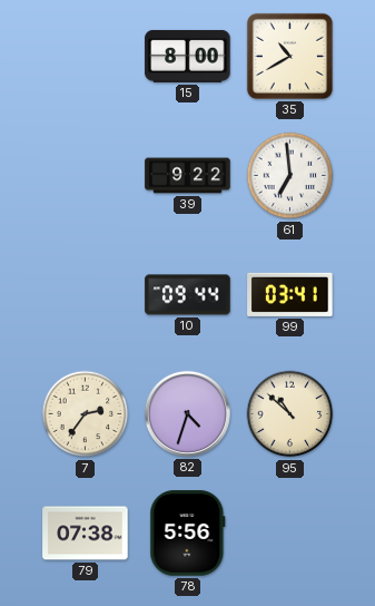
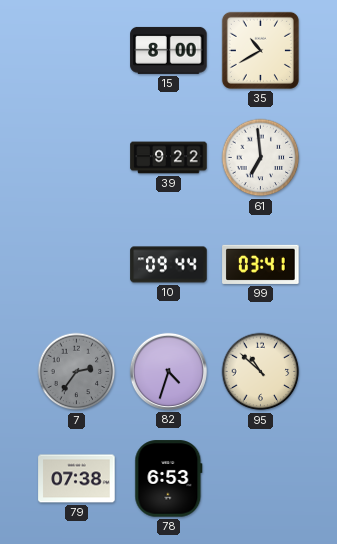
7 dial: cream -> grey (77, 372)
78: 5:56 -> 6:53 (169, 479)
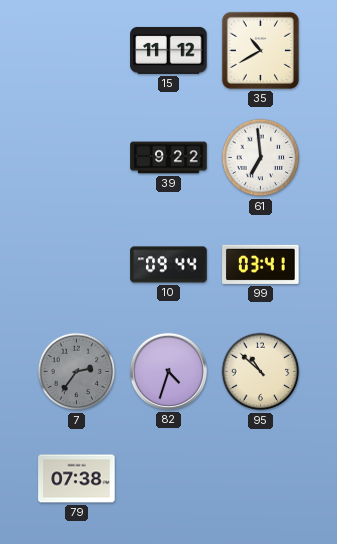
15: 8:00 -> 11:12 (169, 50)
78: 6:53 -> none (169, 479)
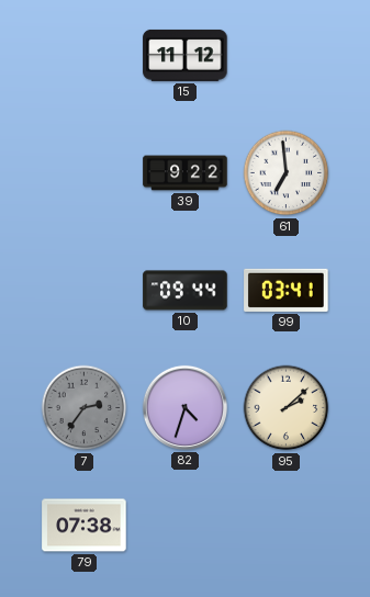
35: 10:40 -> none (260, 50)
95: 10:52 -> 2:08 (287, 408)
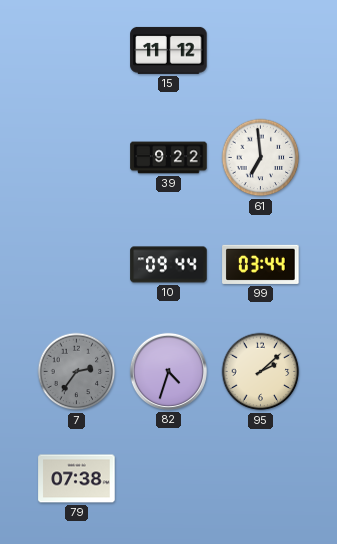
99: 03:41 -> 03:44 (261, 264)
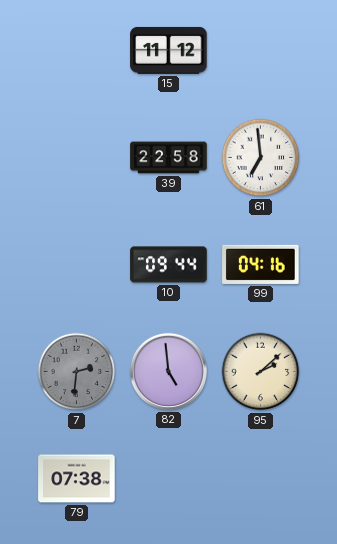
39: 9:22 -> 22:58 (169, 158)
99: 03:44 -> 04:16 (261, 264)
7: 2:36 -> 2:31 (77, 372)
82: 4:33 -> 4:59 (168, 371)
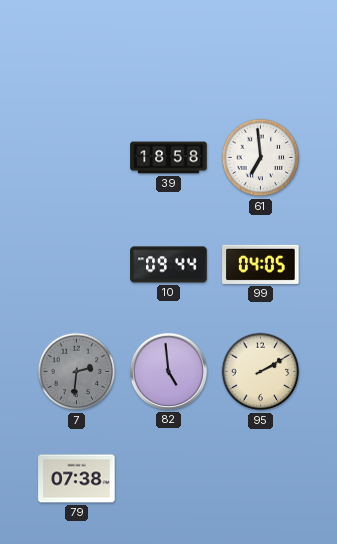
15: 11:12 -> none (169, 50)
39: 22:58 -> 18:58 (169, 158)
99: 04:16 -> 04:05 (261, 264)
95: 2:08 -> 2:10 (261, 372)
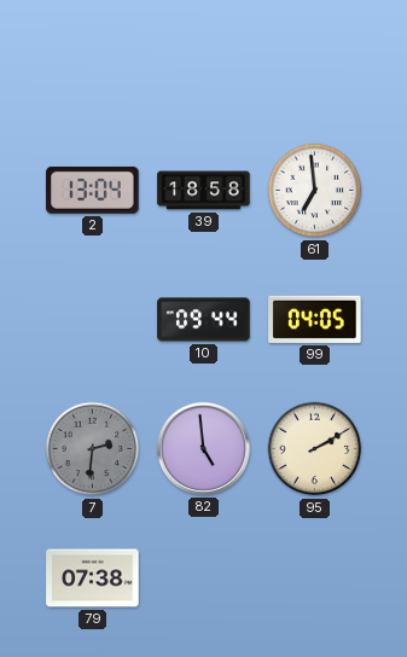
2: none -> 13:04 (93, 190)
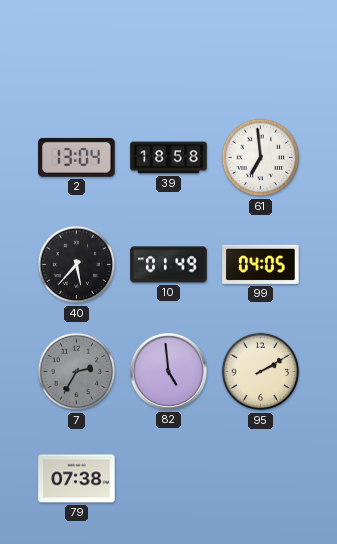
40: none -> 5:37 (77, 265)
10: 09:44 -> 01:49 (169, 265)
7: 2:31 -> 2:35 (77, 372)
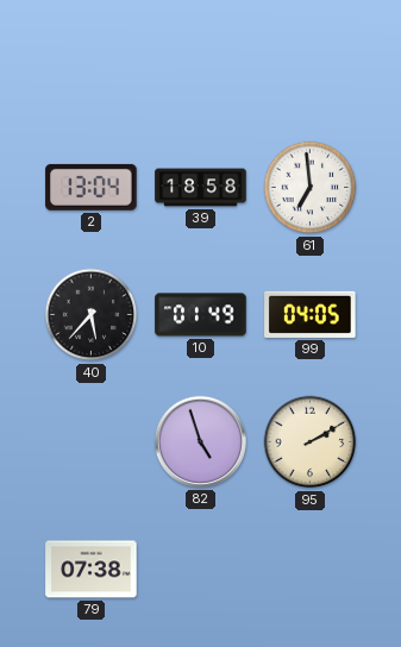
7: 2:35 -> none (77, 372)
82: 4:59 -> 4:57 (200, 441)
